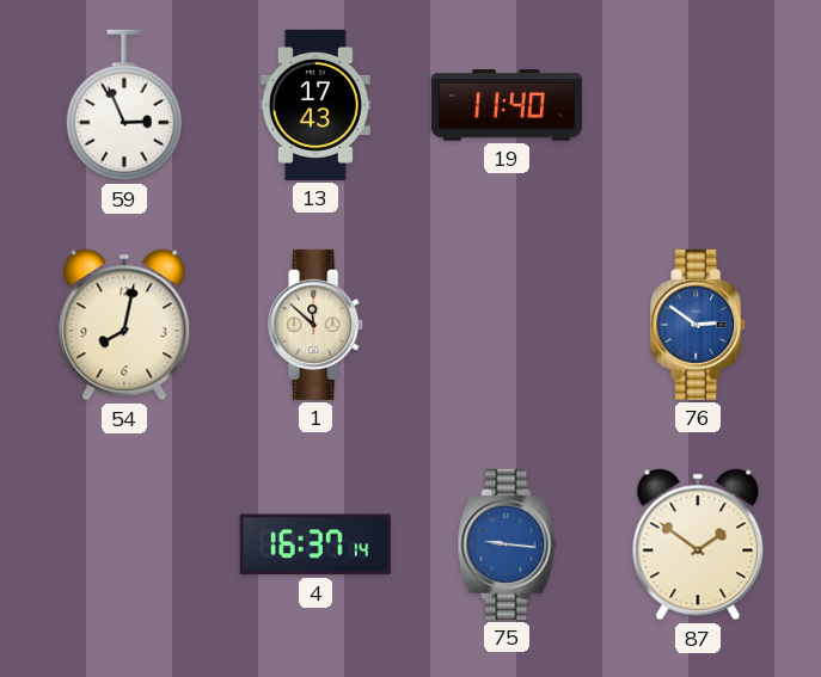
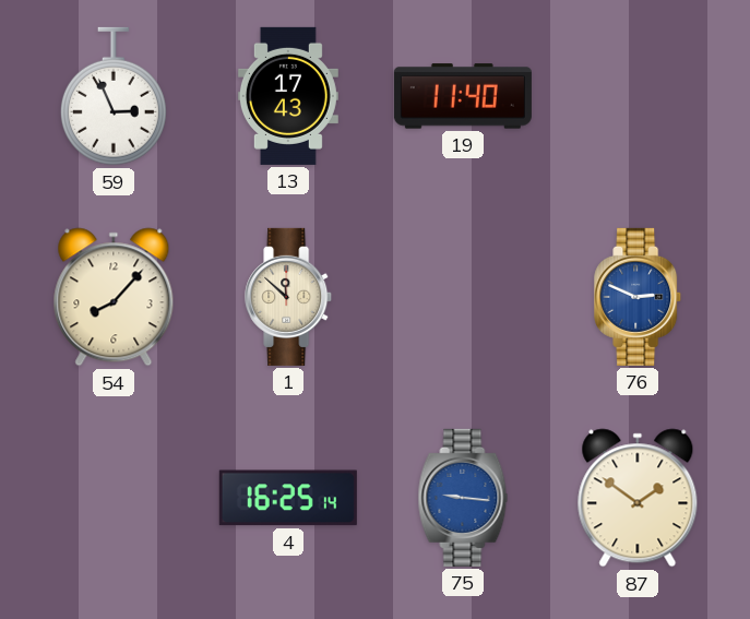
54: 8:02 -> 8:07 (114, 297)
76: 2:51 -> 2:49 (639, 297)
4: 16:37 -> 16:25 (288, 498)
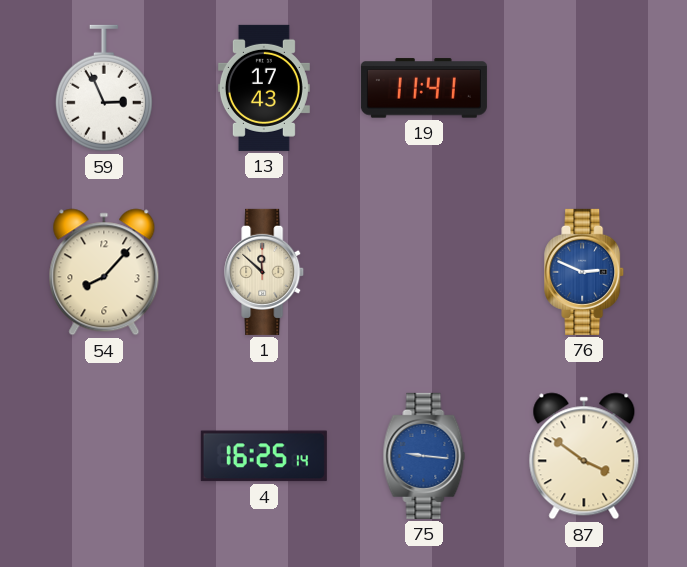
19: 11:40 -> 11:41 (424, 88)
87: 1:51 -> 3:51 (584, 456)
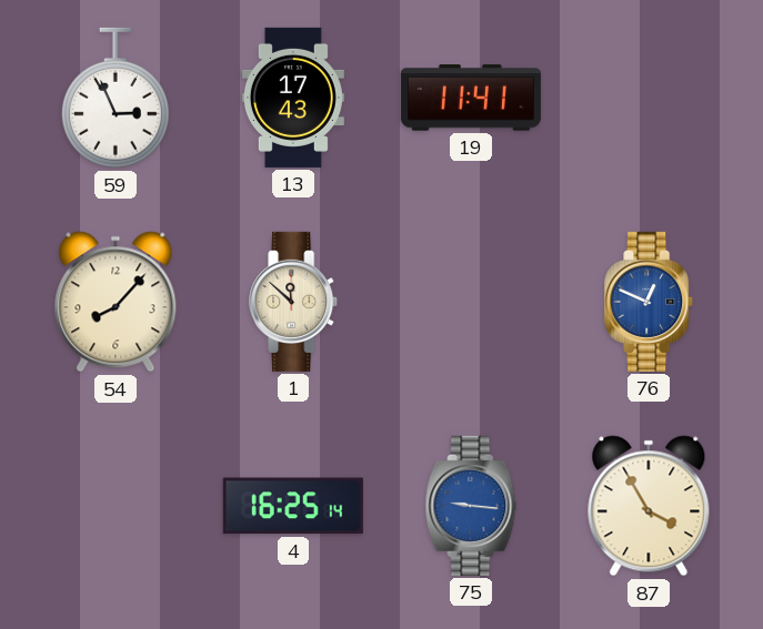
76: 2:49 -> 12:49 (650, 302)
87: 3:51 -> 3:55 (649, 506)
